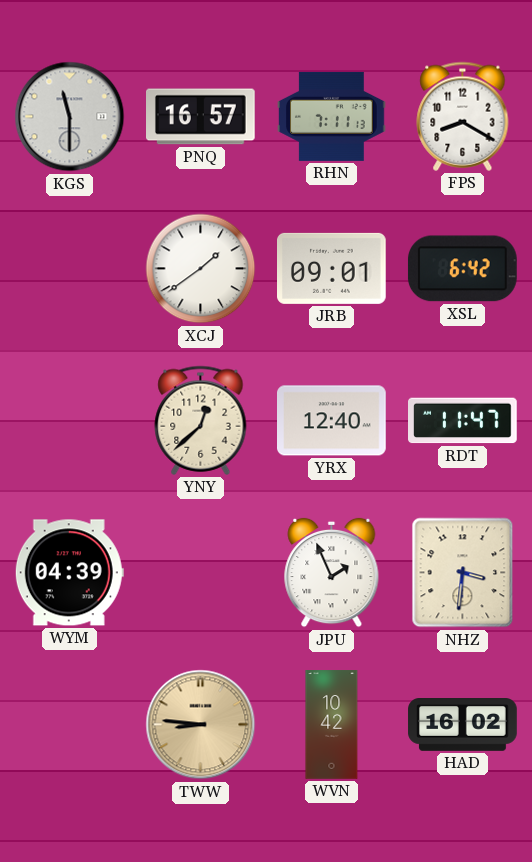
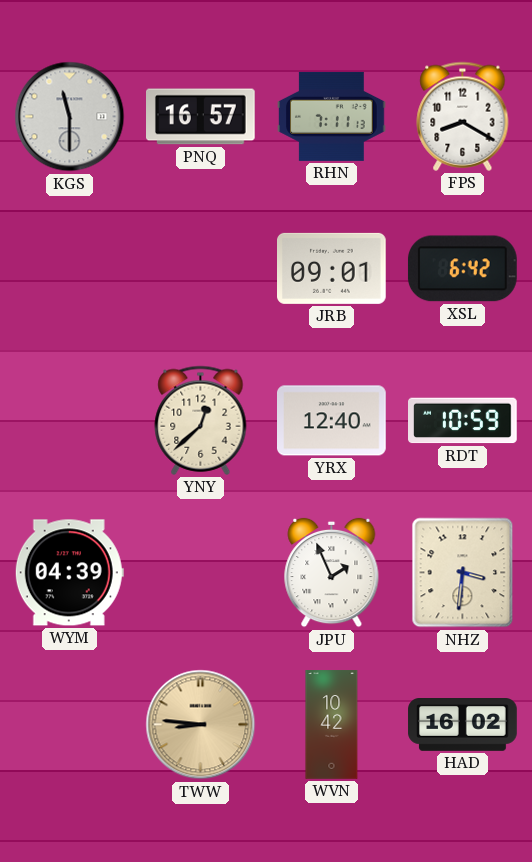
XCJ: 1:39 -> none (201, 269)
RDT: 11:47 -> 10:59 (463, 421)
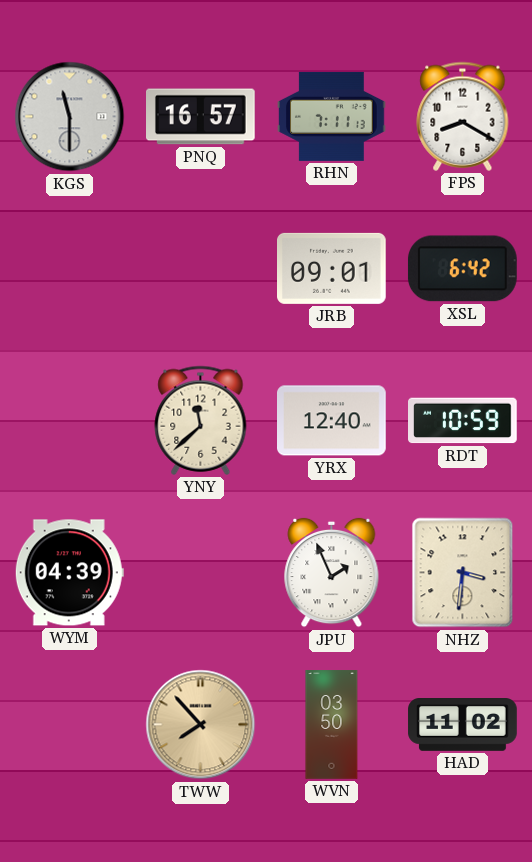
YNY: 12:38 -> 11:38 (201, 420)
TWW: 8:46 -> 7:53 (201, 725)
WVN: 10:42 -> 03:50 (332, 725)
HAD: 16:02 -> 11:02 (463, 725)
